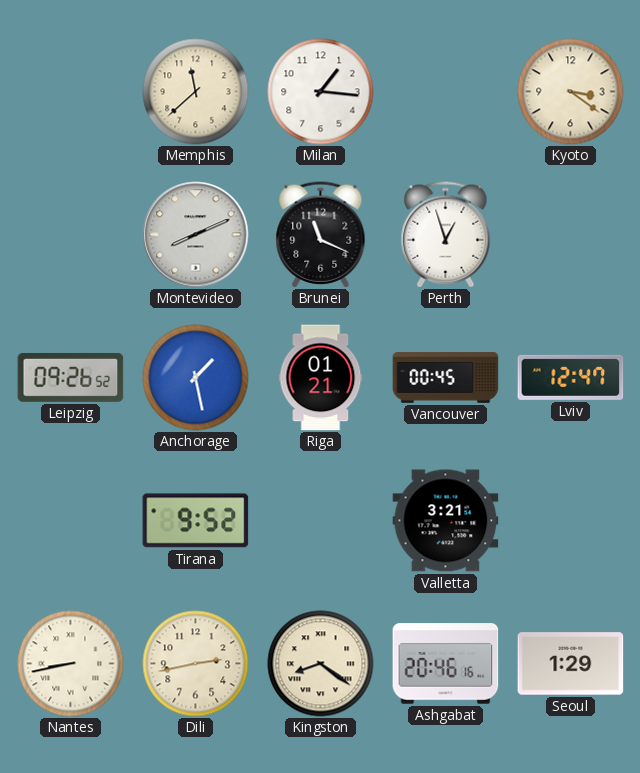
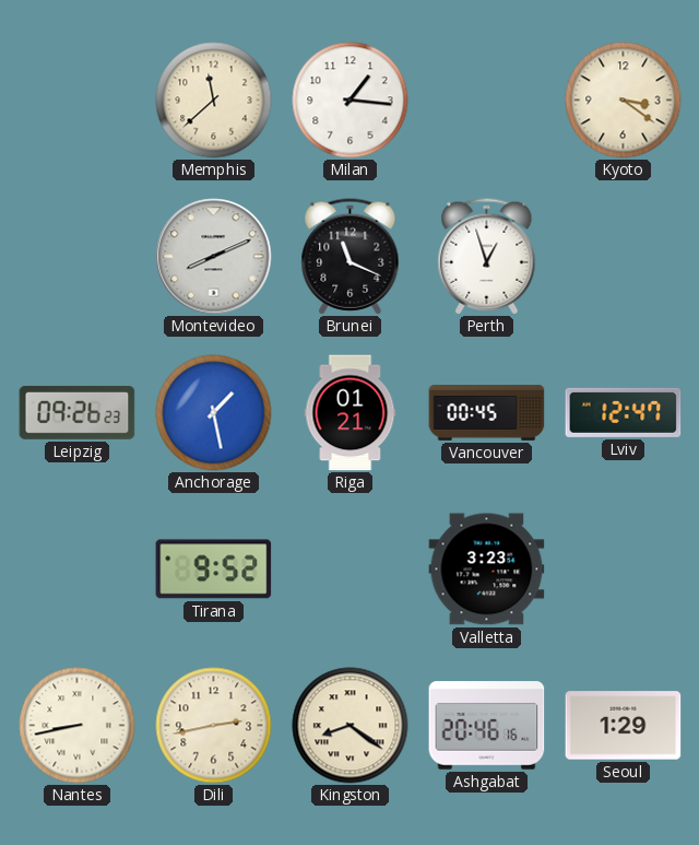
Leipzig: 09:26:52 -> 09:26:23 (78, 412)
Valletta: 3:21 -> 3:23 (487, 570)
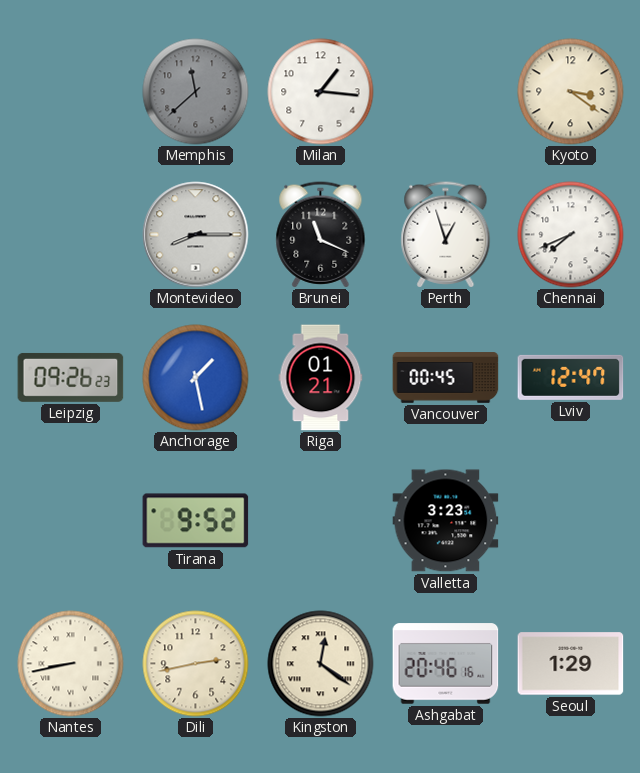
Memphis dial: cream -> grey (196, 92)
Montevideo: 8:11 -> 8:15 (196, 235)
Chennai: none -> 7:41 (571, 235)
Kingston: 8:21 -> 12:21 (321, 664)
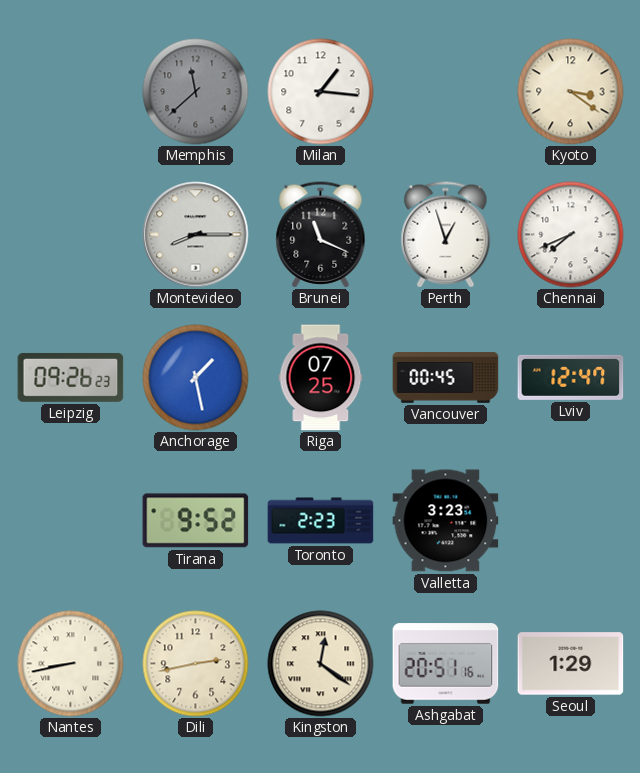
Riga: 01:21 -> 07:25 (321, 378)
Toronto: none -> 2:23 (321, 521)
Ashgabat: 20:46 -> 20:51 (446, 664)
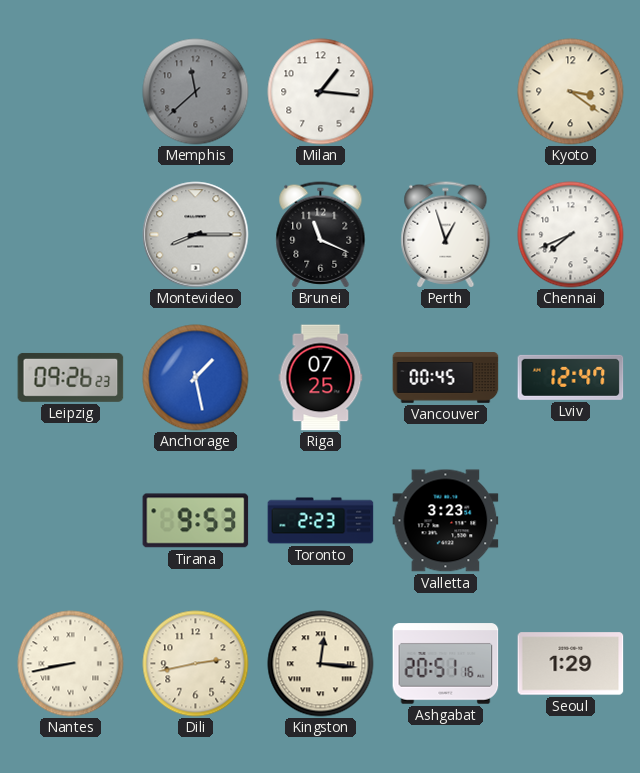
Tirana: 9:52 -> 9:53 (196, 521)
Kingston: 12:21 -> 12:16 (321, 664)
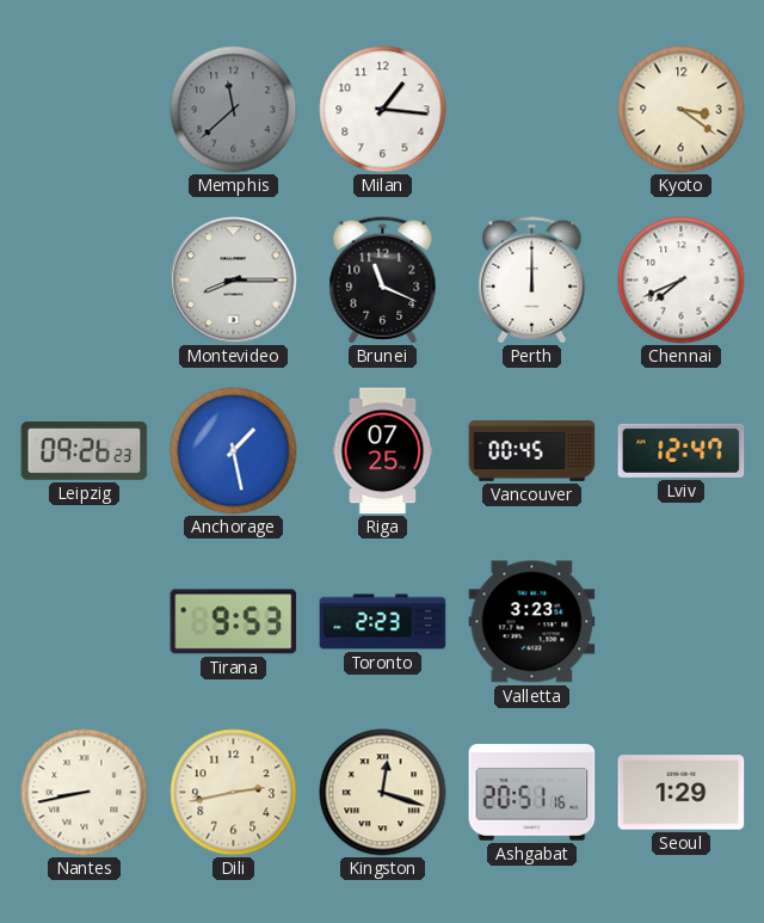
Perth: 12:57 -> 12:00 (532, 281)
Kingston: 12:16 -> 12:18 (383, 793)
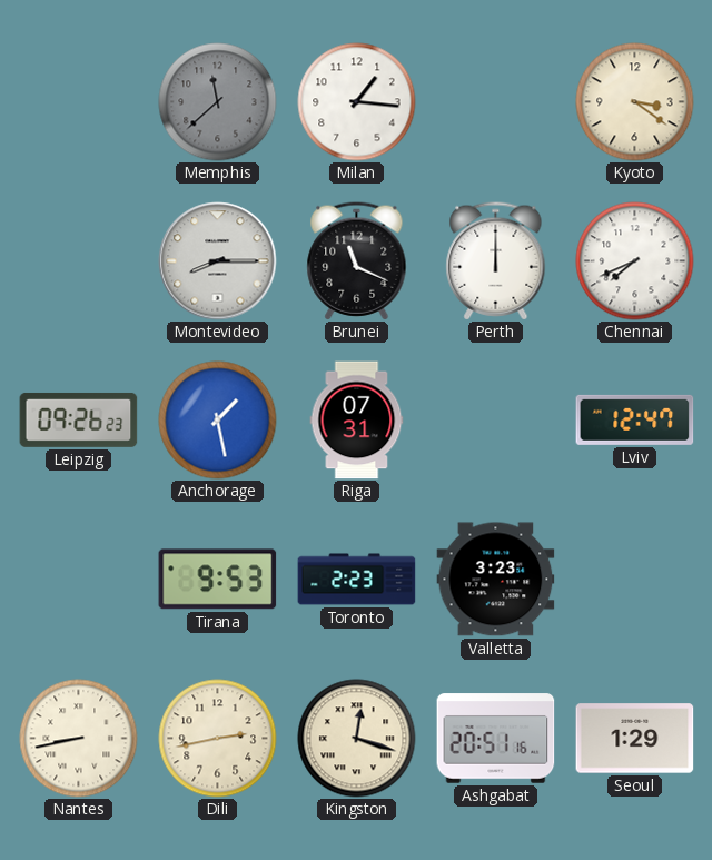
Riga: 07:25 -> 07:31 (357, 421)
Vancouver: 00:45 -> none (532, 451)
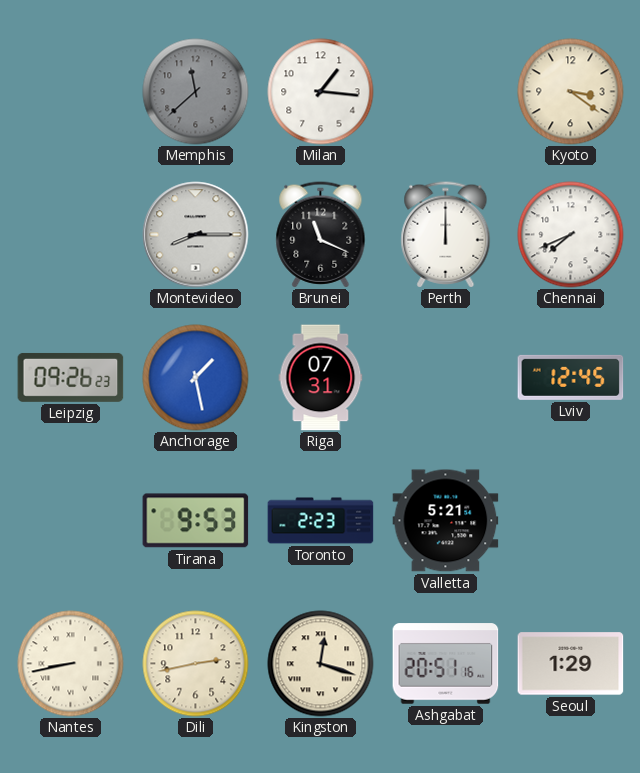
Lviv: 12:47 -> 12:45 (571, 377)
Valletta: 3:23 -> 5:21 (446, 521)
